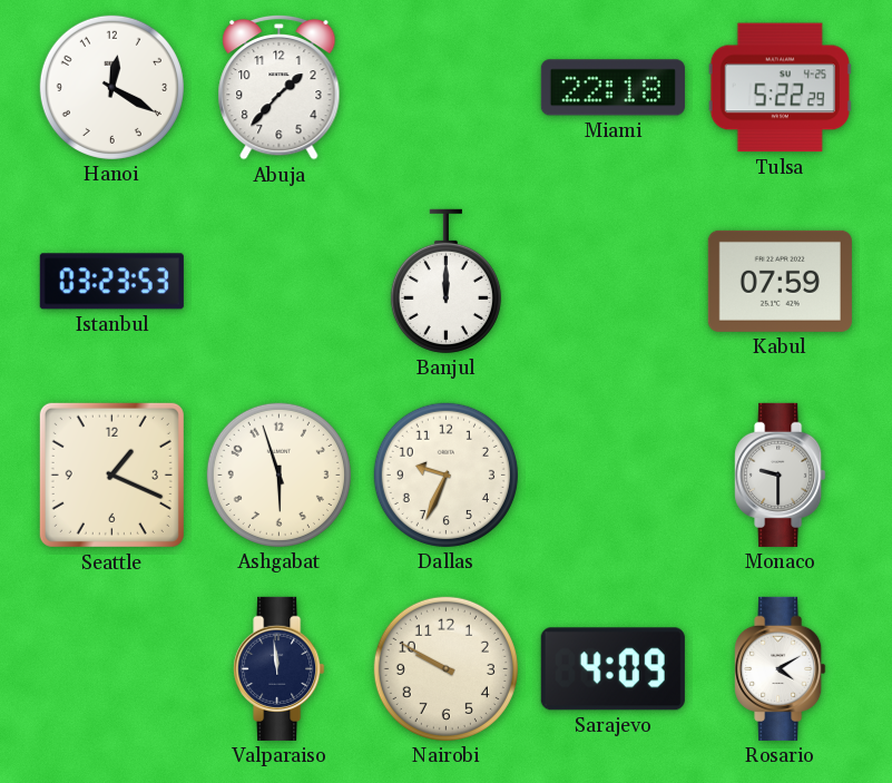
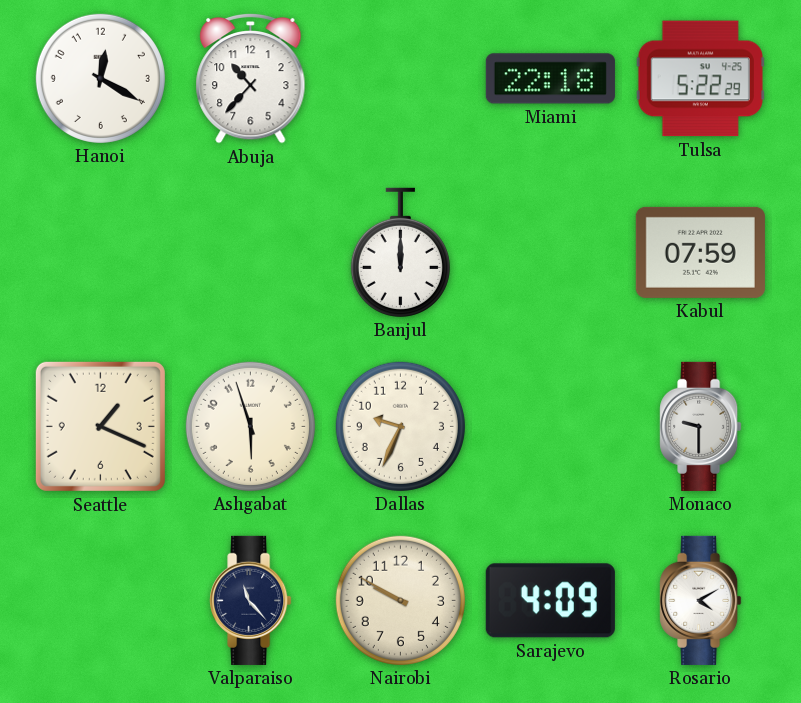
Abuja: 1:37 -> 10:37 (251, 78)
Istanbul: 03:23 -> none (111, 282)
Valparaiso: 11:59 -> 11:23 (251, 600)
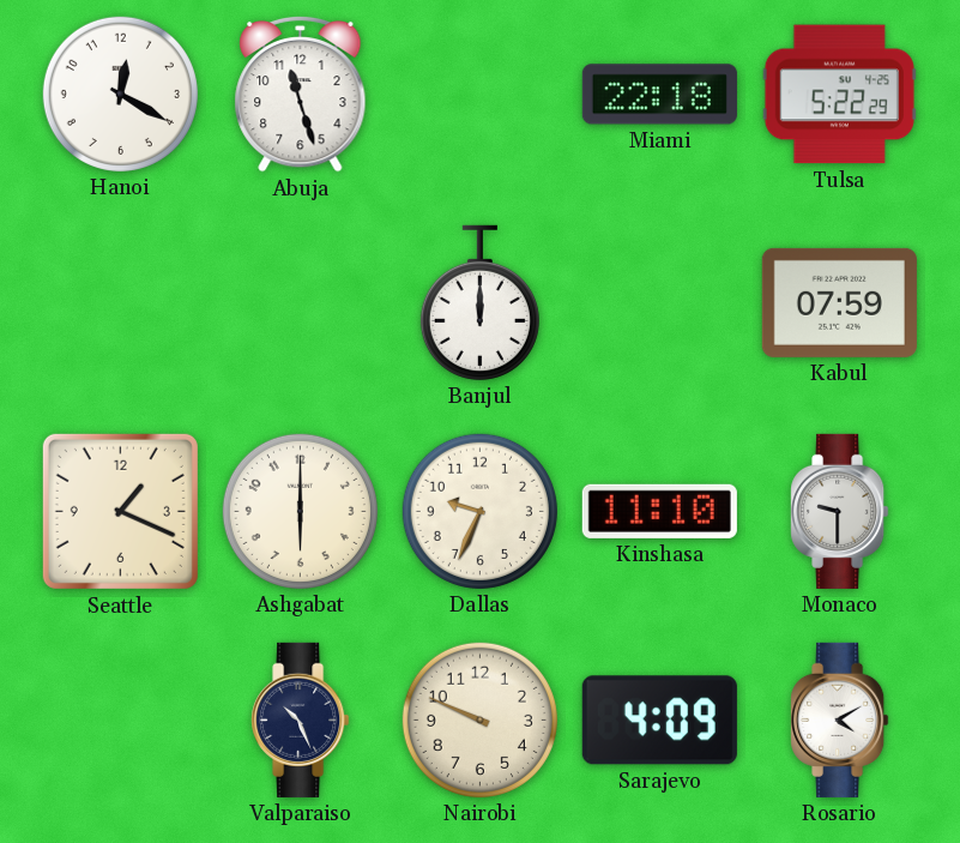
Abuja: 10:37 -> 11:27 (301, 94)
Ashgabat: 5:57 -> 6:00 (300, 511)
Kinshasa: none -> 11:10 (659, 511)
Valparaiso: 11:23 -> 10:26 (301, 719)
Nairobi: 9:50 -> 9:49 (479, 719)
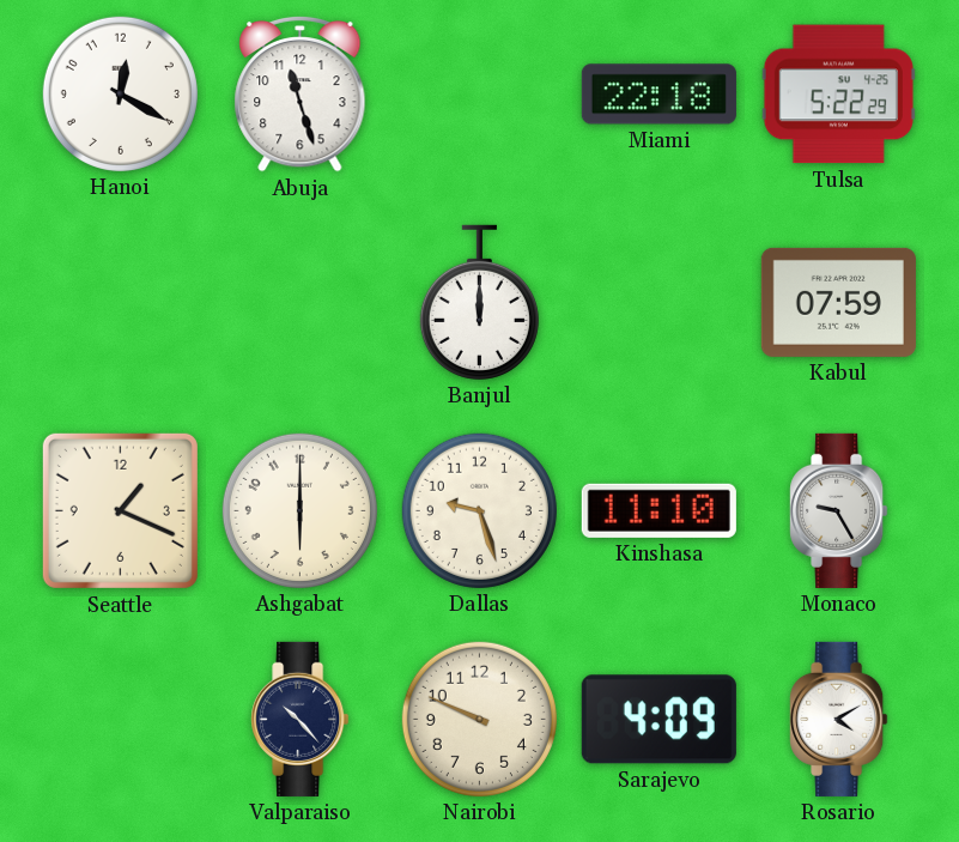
Dallas: 9:34 -> 9:27 (479, 510)
Monaco: 9:30 -> 9:25 (839, 510)
Valparaiso: 10:26 -> 10:23 (301, 719)
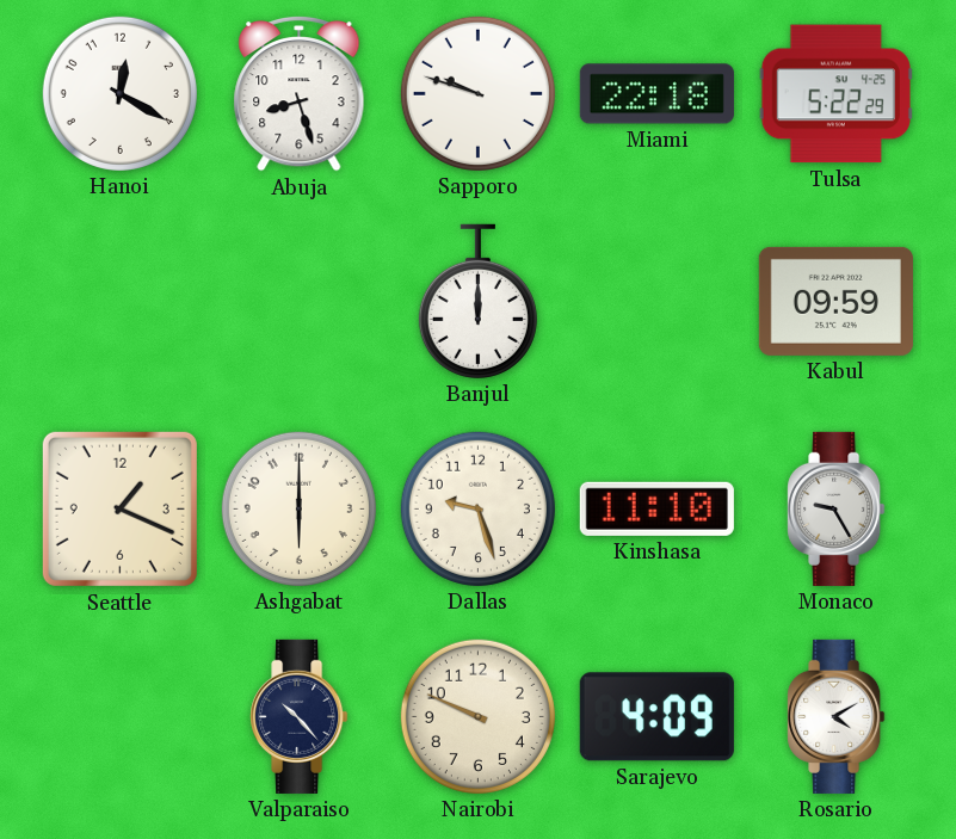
Abuja: 11:27 -> 8:27 (300, 93)
Sapporo: none -> 9:48 (477, 93)
Kabul: 07:59 -> 09:59 (835, 301)
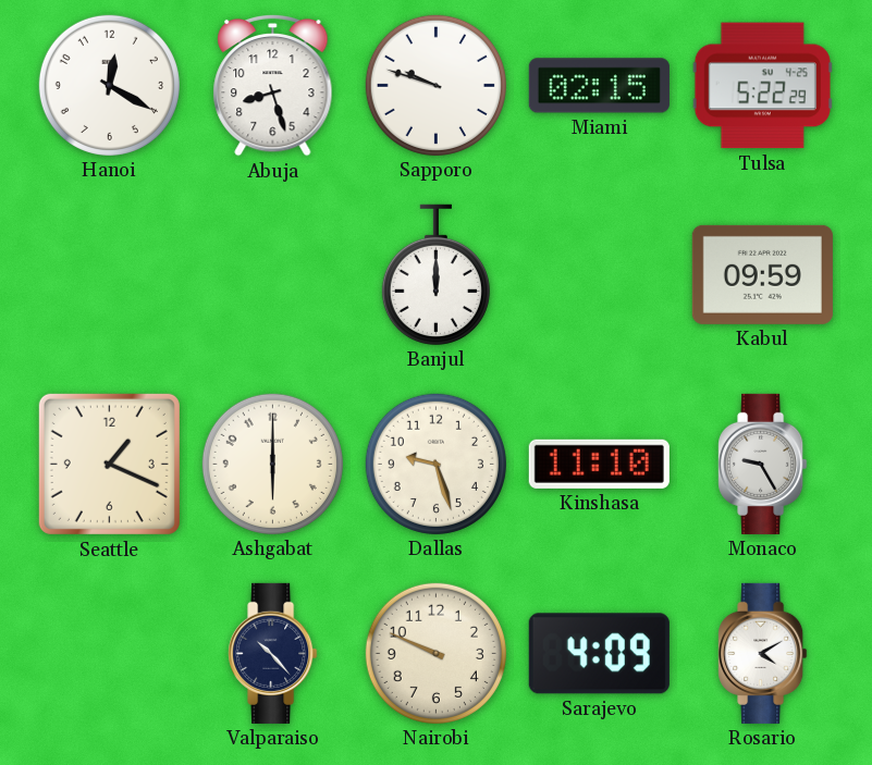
Miami: 22:18 -> 02:15 (599, 86)
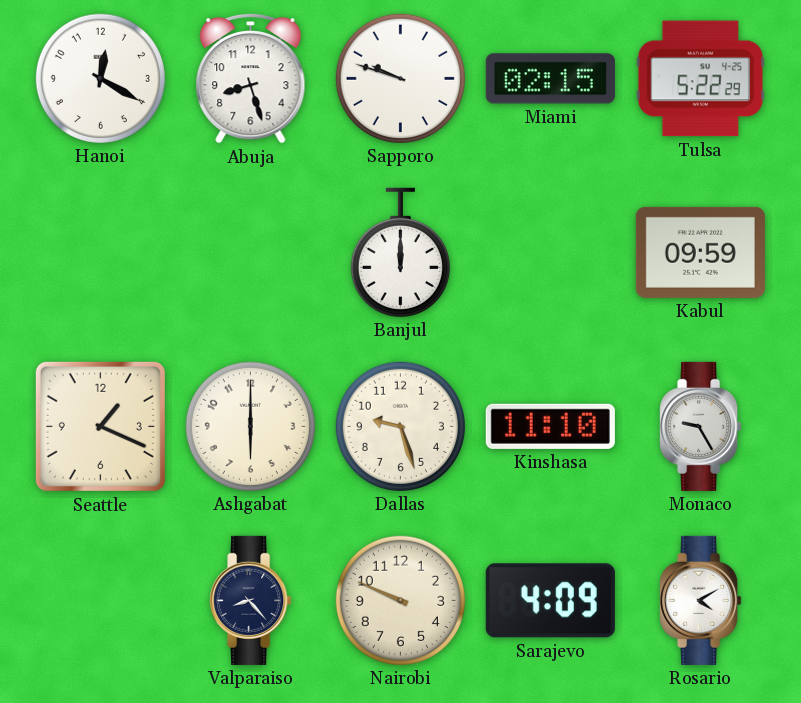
Valparaiso: 10:23 -> 8:23 (251, 600)
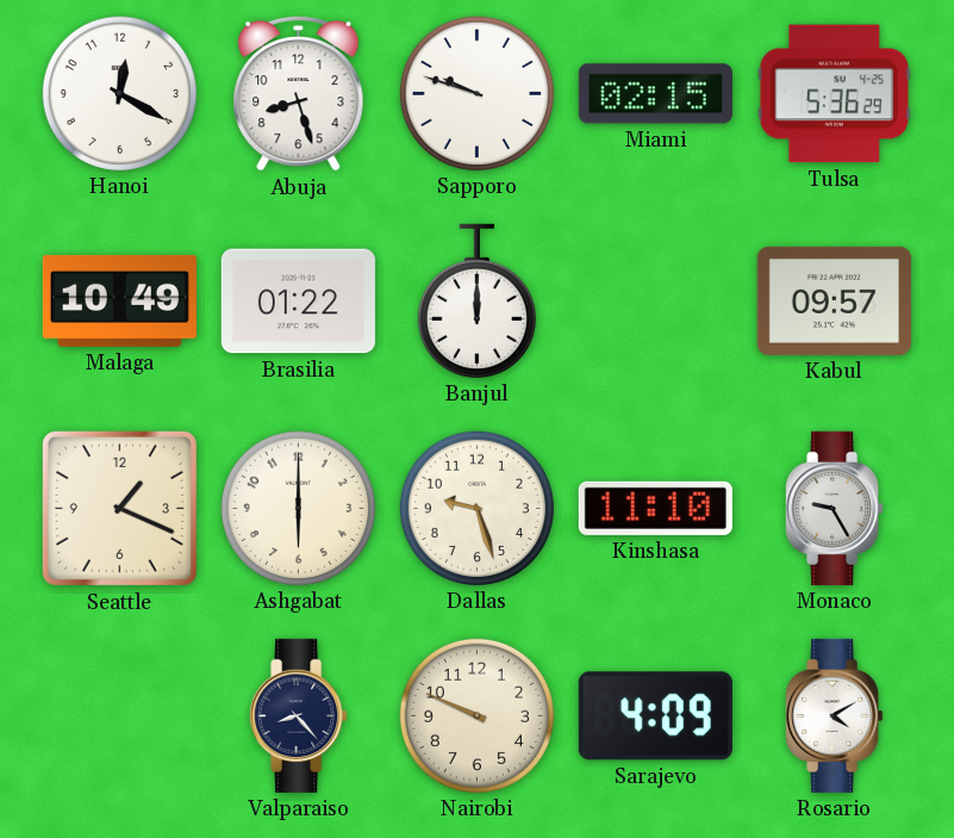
Tulsa: 5:22 -> 5:36 (834, 94)
Malaga: none -> 10:49 (119, 300)
Brasilia: none -> 01:22 (298, 302)
Kabul: 09:59 -> 09:57 (834, 300)
